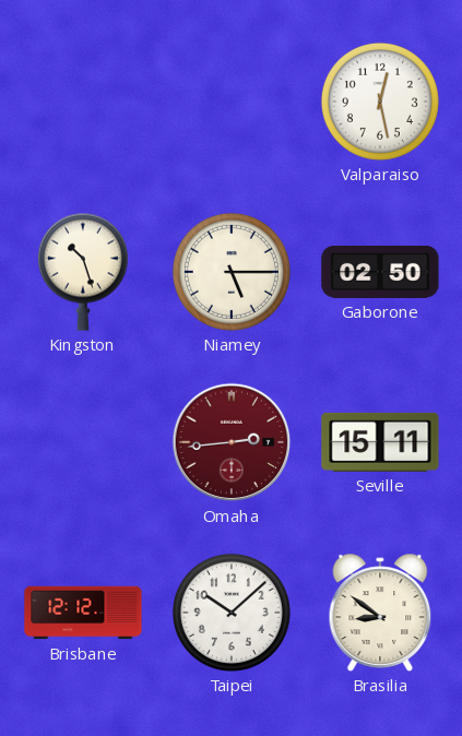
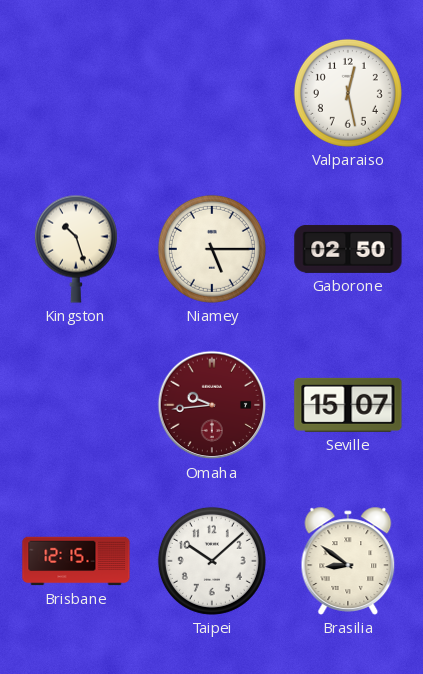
Omaha: 2:44 -> 9:44 (212, 405)
Seville: 15:11 -> 15:07 (348, 405)
Brisbane: 12:12 -> 12:15 (76, 561)
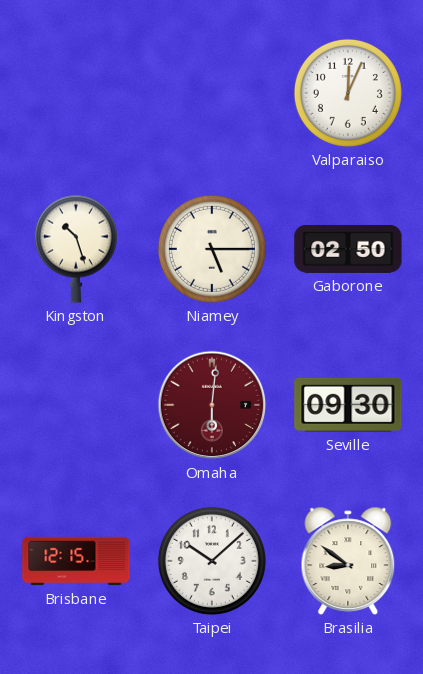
Valparaiso: 12:28 -> 12:04 (348, 93)
Omaha: 9:44 -> 6:01 (212, 405)
Seville: 15:07 -> 09:30 (348, 405)
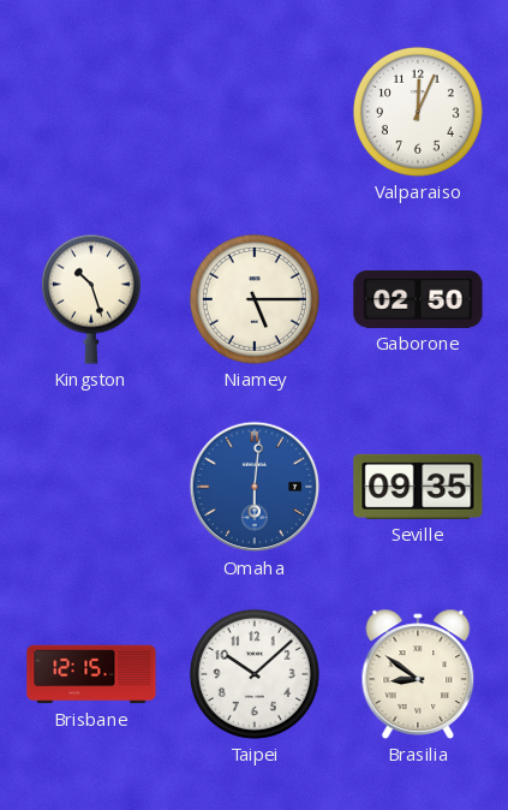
Omaha dial: burgundy -> blue (255, 487)
Seville: 09:30 -> 09:35 (418, 487)
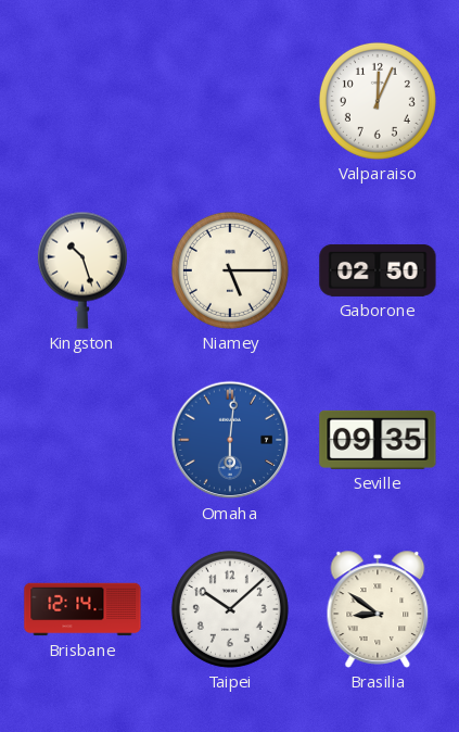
Brisbane: 12:15 -> 12:14 (82, 609)
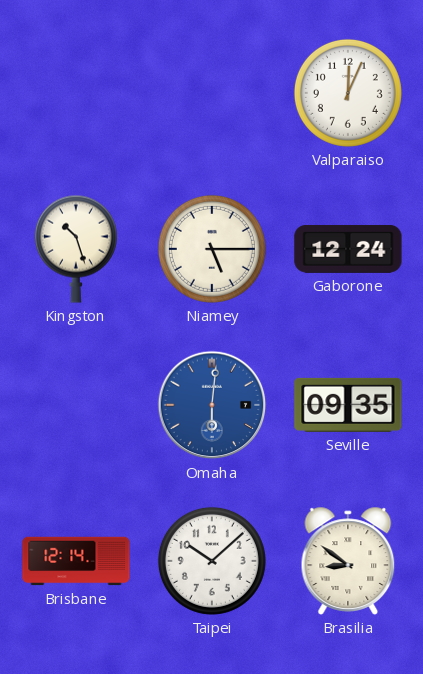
Gaborone: 02:50 -> 12:24 (348, 249)
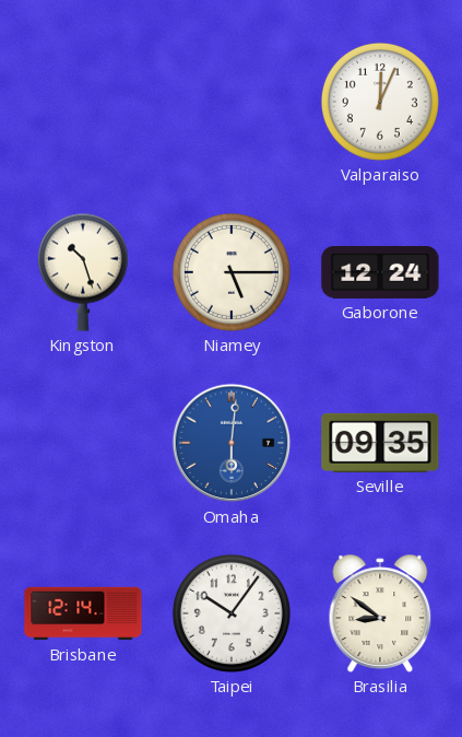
Taipei: 10:08 -> 10:06 (232, 613)
